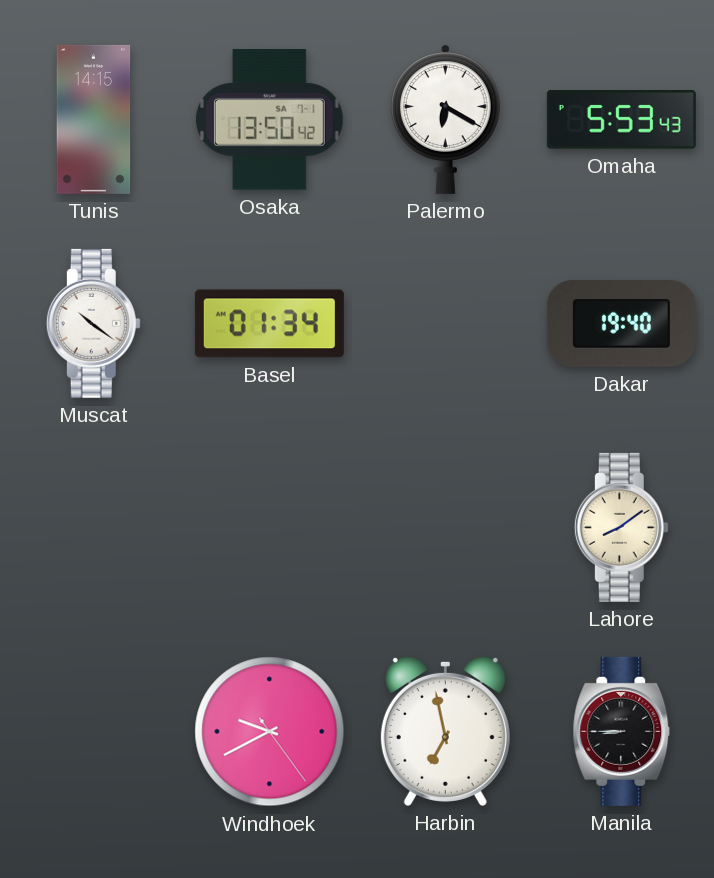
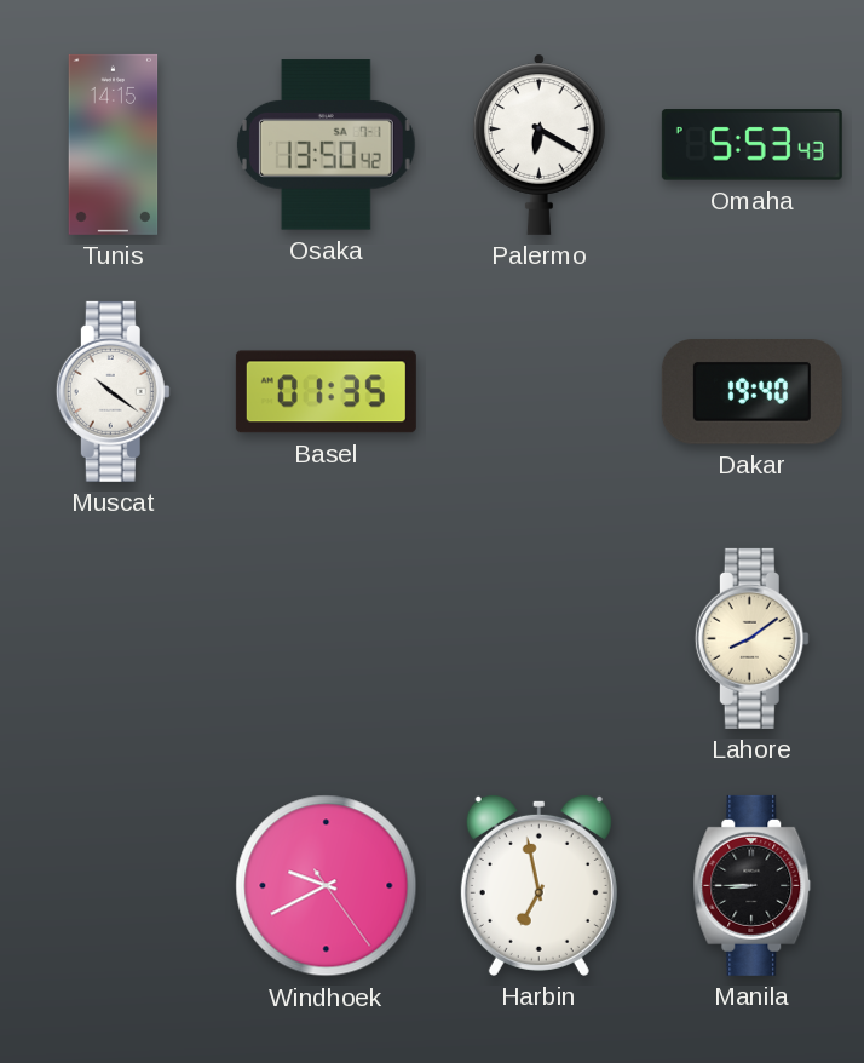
Basel: 01:34 -> 01:35 (326, 392)
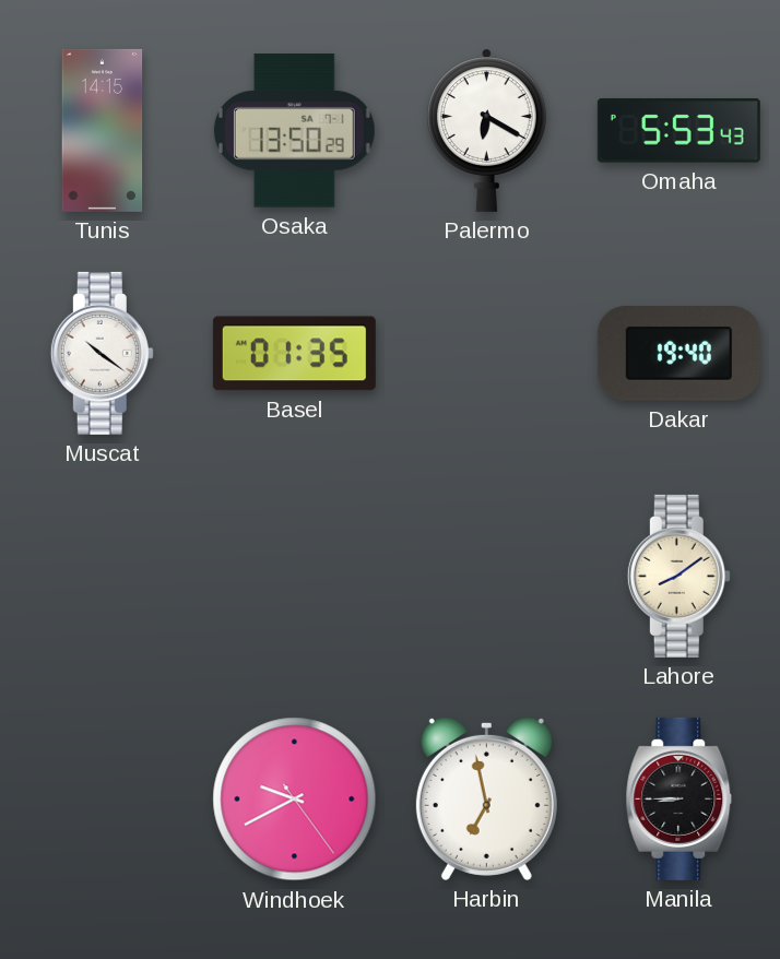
Osaka: 13:50:42 -> 13:50:29 (294, 131)
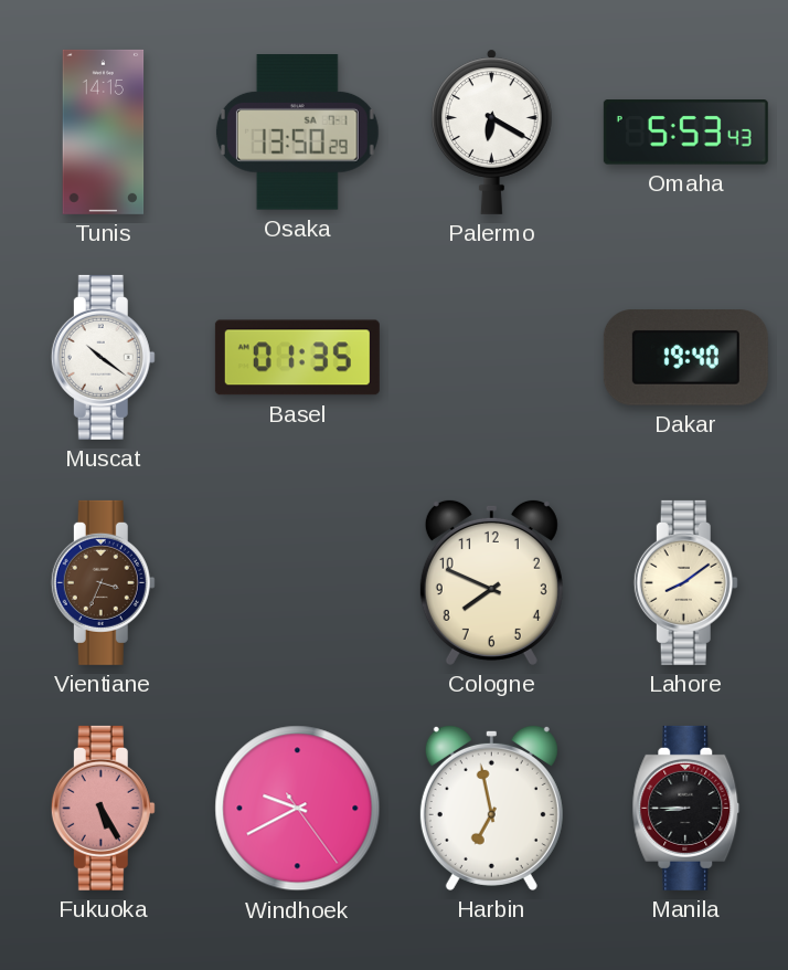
Vientiane: none -> 3:34 (103, 582)
Cologne: none -> 7:49 (491, 582)
Fukuoka: none -> 5:25 (103, 808)
